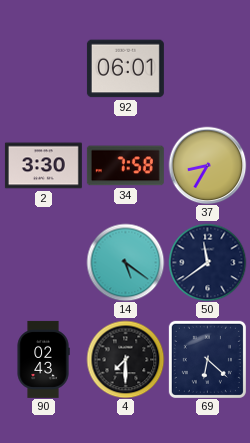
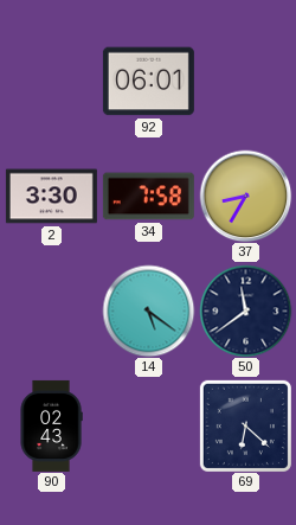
4: 7:30 -> none (125, 359)
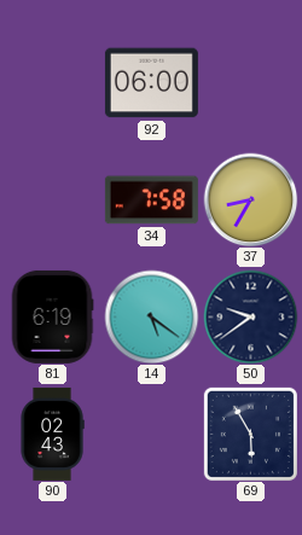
92: 06:01 -> 06:00 (151, 83)
2: 3:30 -> none (51, 197)
81: none -> 6:19 (52, 316)
50: 11:39 -> 9:39 (250, 316)
69: 6:22 -> 5:55 (250, 434)
